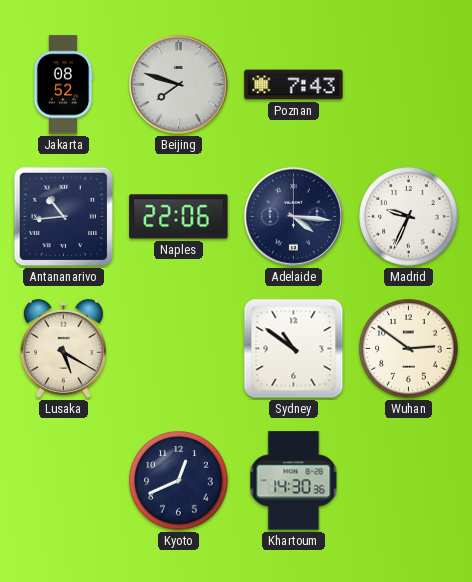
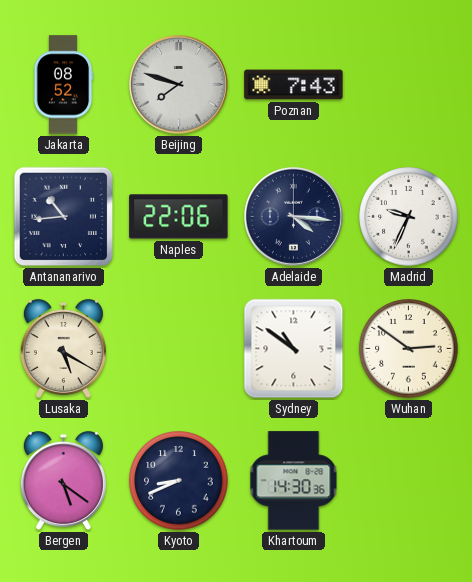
Bergen: none -> 5:21 (63, 481)
Kyoto: 12:41 -> 8:41 (179, 481)
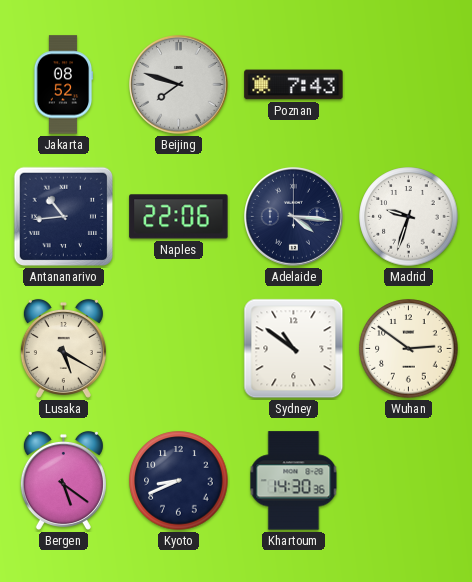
Madrid: 9:34 -> 9:33 (409, 217)
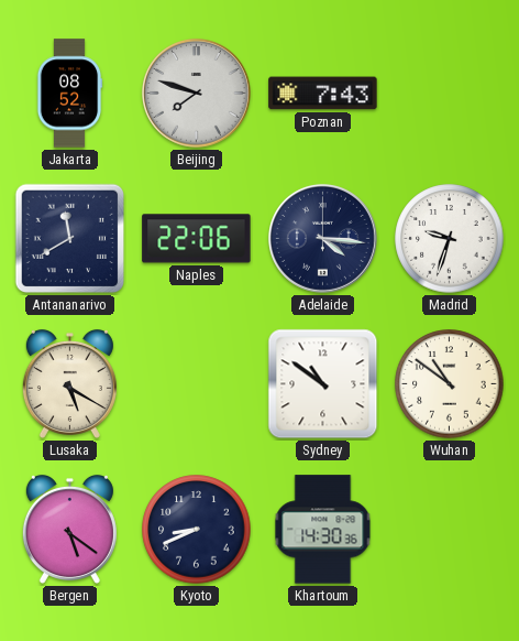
Antananarivo: 10:44 -> 11:40 (70, 239)
Wuhan: 2:51 -> 10:51 (450, 384)
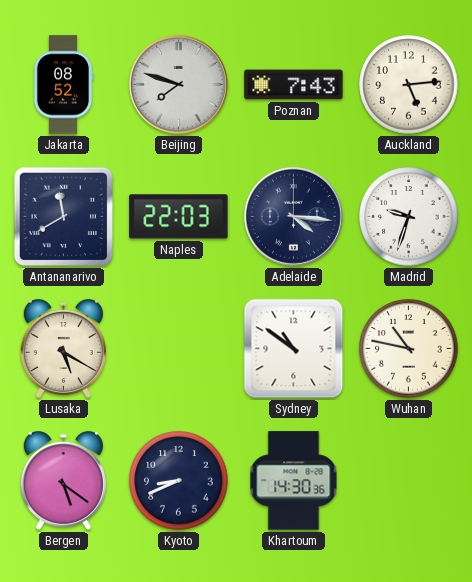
Auckland: none -> 5:14 (409, 85)
Naples: 22:06 -> 22:03 (179, 217)
Wuhan: 10:51 -> 10:47 (409, 349)
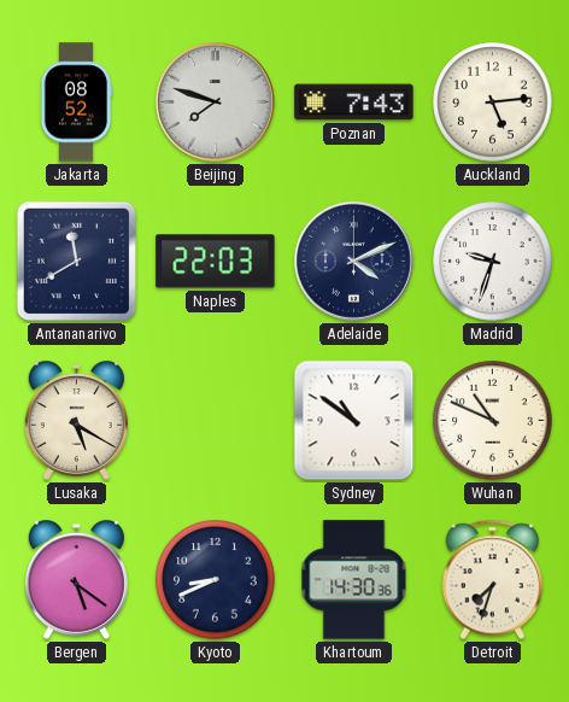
Adelaide: 4:16 -> 4:11 (353, 261)
Wuhan: 10:47 -> 10:49 (493, 421)
Detroit: none -> 7:33 (493, 580)
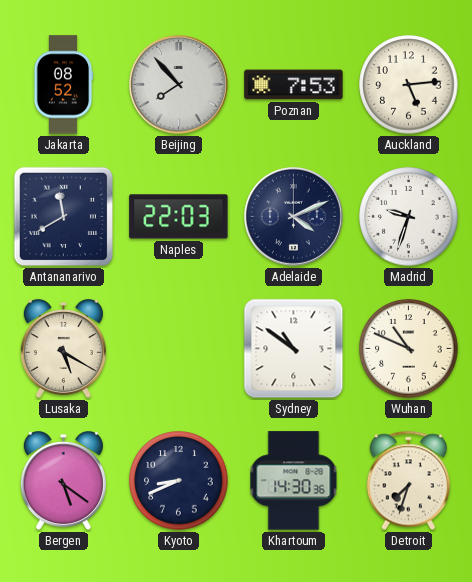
Beijing: 7:48 -> 7:53 (178, 84)
Poznan: 7:43 -> 7:53 (294, 85)
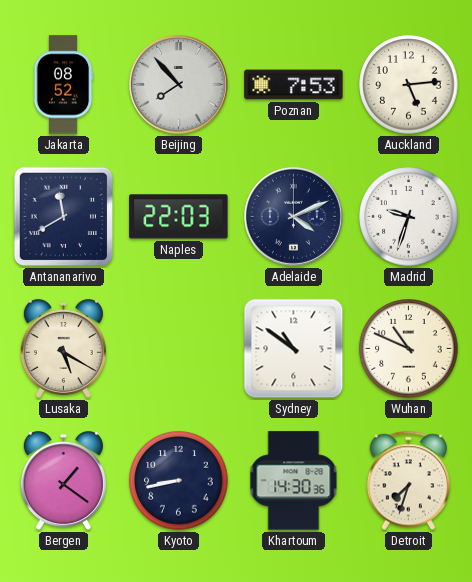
Bergen: 5:21 -> 1:21 (63, 481)
Kyoto: 8:41 -> 8:43 (179, 481)
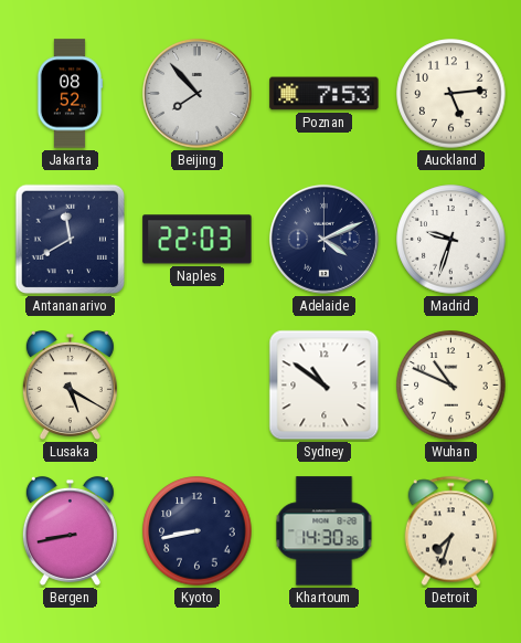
Bergen: 1:21 -> 8:43 (70, 531)
